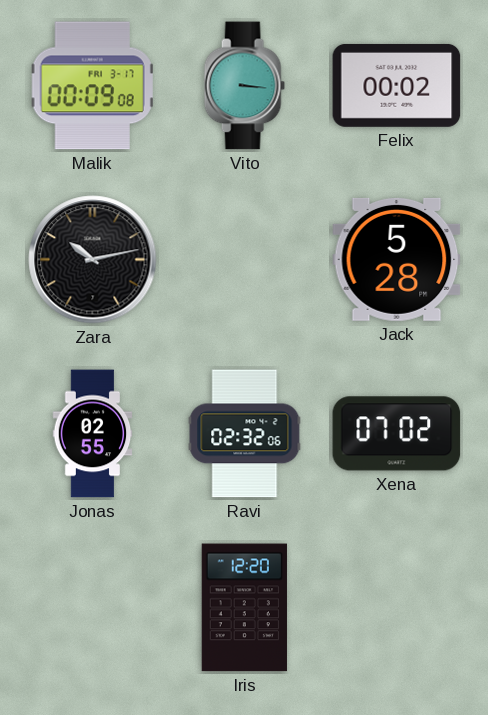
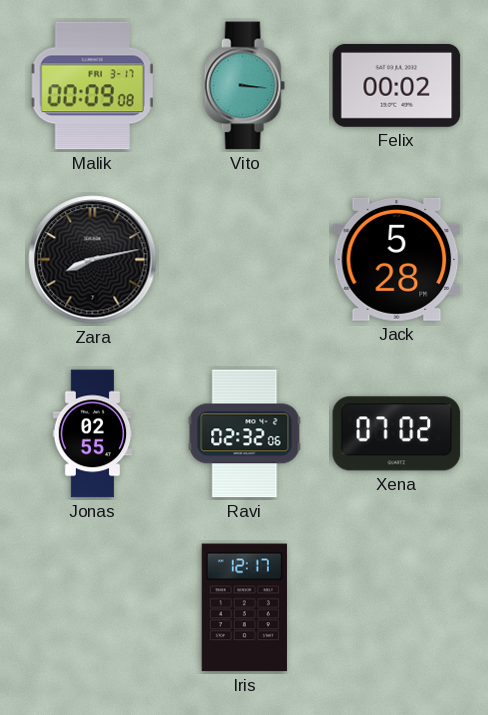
Zara: 10:13 -> 8:13 (93, 260)
Iris: 12:20 -> 12:17 (244, 608)
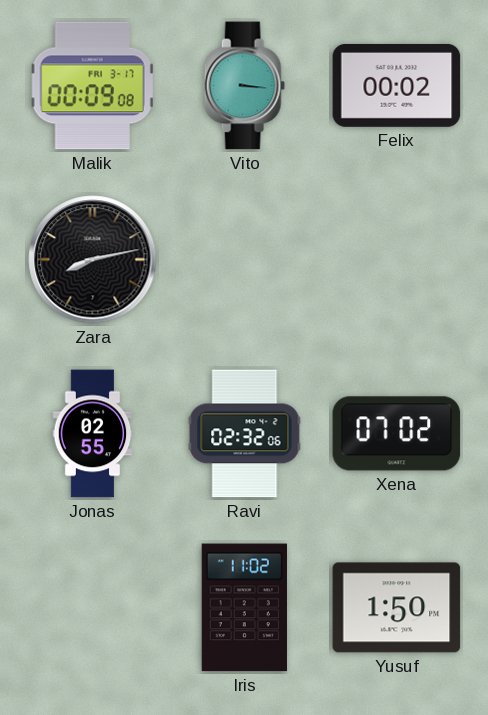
Jack: 5:28 -> none (397, 259)
Iris: 12:17 -> 11:02 (244, 608)
Yusuf: none -> 1:50 (397, 608)
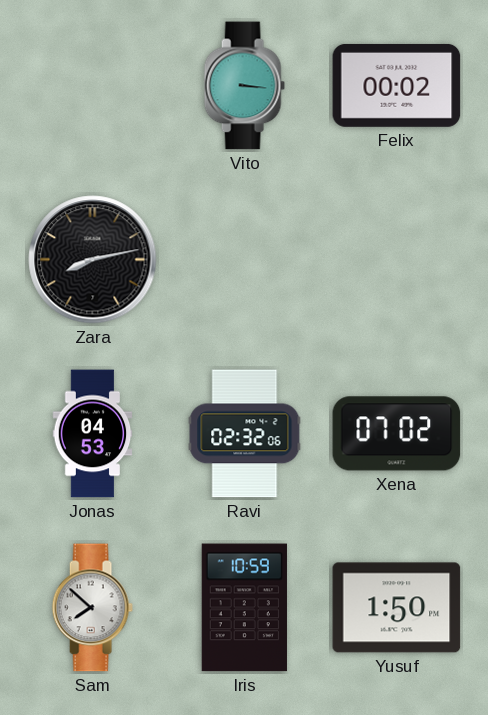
Malik: 00:09 -> none (92, 86)
Jonas: 02:55 -> 04:53 (93, 434)
Sam: none -> 7:52 (92, 608)
Iris: 11:02 -> 10:59 (244, 608)
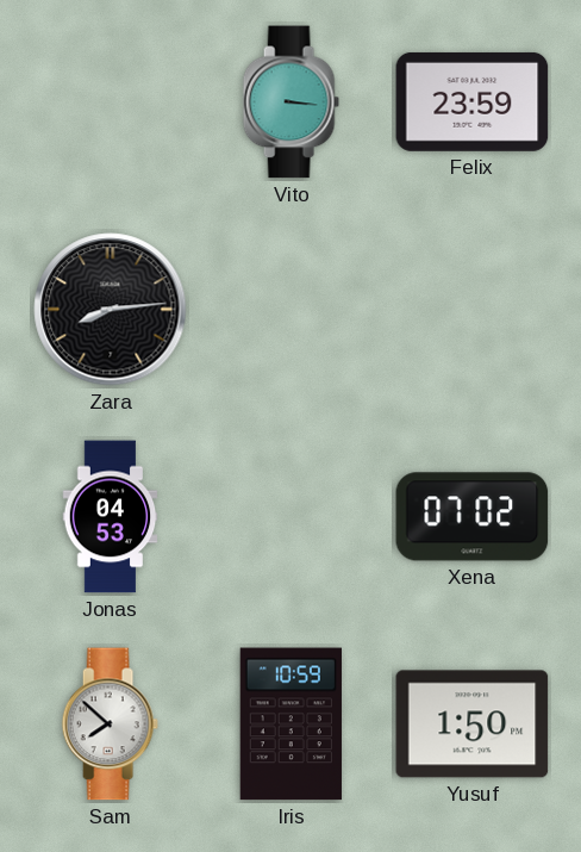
Felix: 00:02 -> 23:59 (473, 101)
Zara: 8:13 -> 8:14 (111, 310)
Ravi: 02:32 -> none (245, 434)
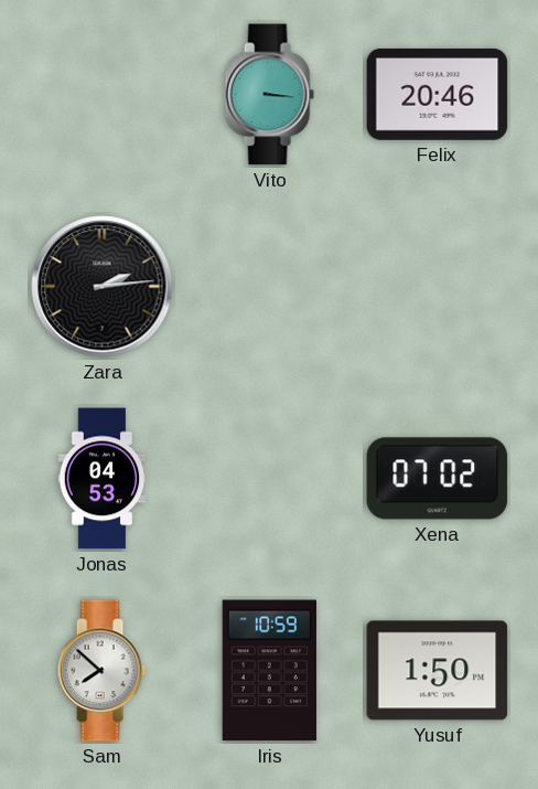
Felix: 23:59 -> 20:46 (438, 94)
Zara: 8:14 -> 2:14 (103, 287)
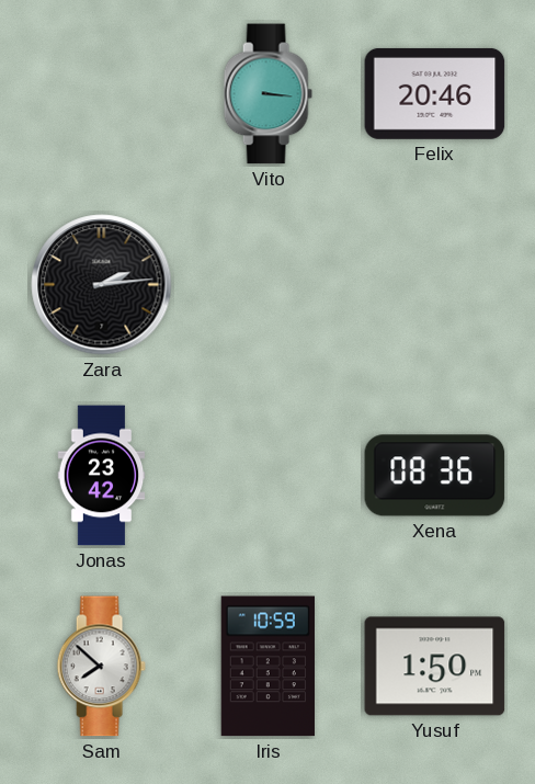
Jonas: 04:53 -> 23:42 (102, 476)
Xena: 07:02 -> 08:36 (435, 476)
